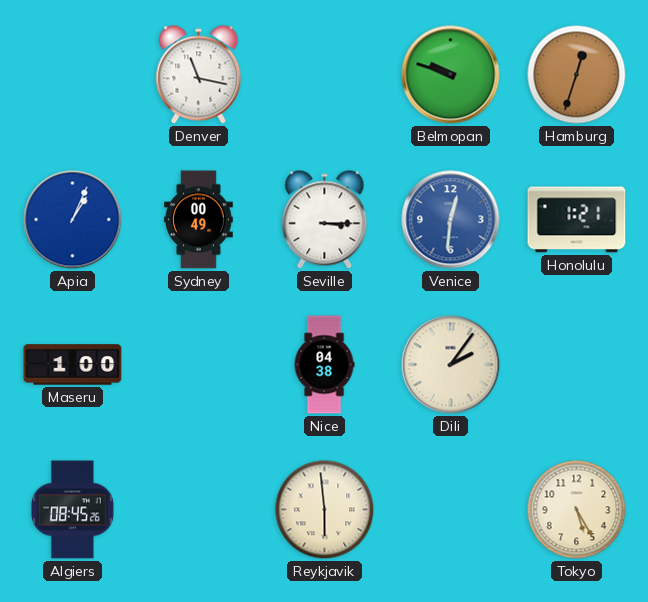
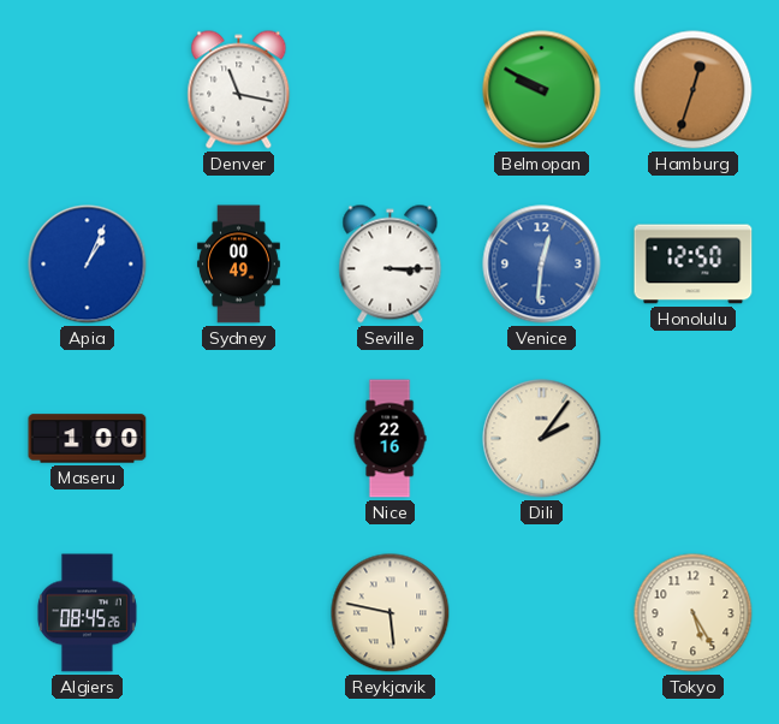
Belmopan: 9:48 -> 9:50 (542, 90)
Honolulu: 1:21 -> 12:50 (694, 265)
Nice: 04:38 -> 22:16 (389, 439)
Reykjavik: 5:59 -> 5:47 (391, 613)
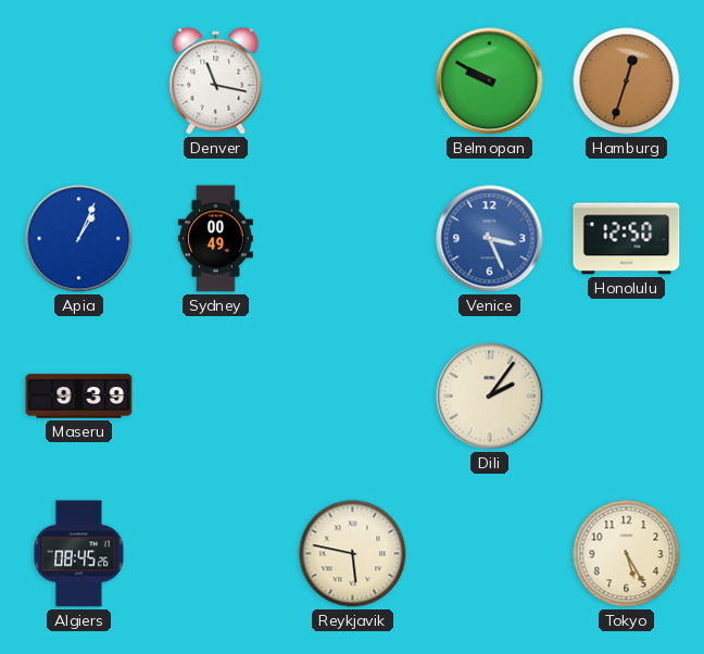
Seville: 3:15 -> none (391, 265)
Venice: 12:31 -> 3:26 (490, 239)
Maseru: 1:00 -> 9:39 (79, 397)
Nice: 22:16 -> none (389, 439)
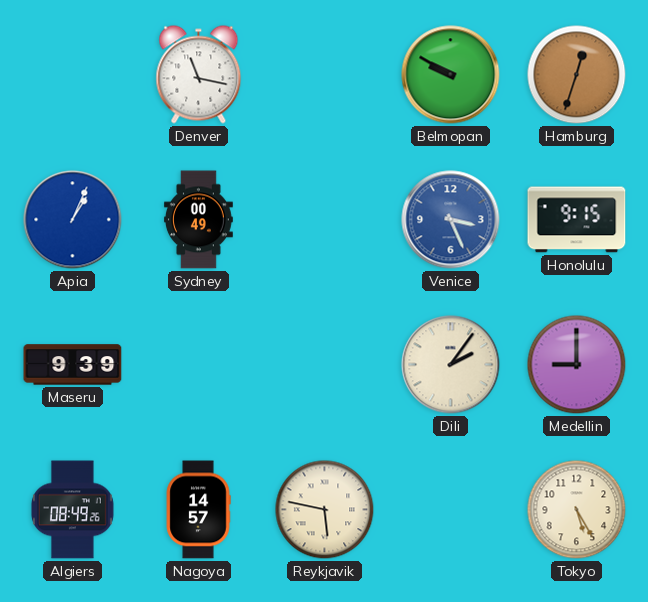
Honolulu: 12:50 -> 9:15 (577, 220)
Medellin: none -> 9:00 (577, 365)
Algiers: 08:45 -> 08:49 (73, 510)
Nagoya: none -> 14:57 (198, 510)
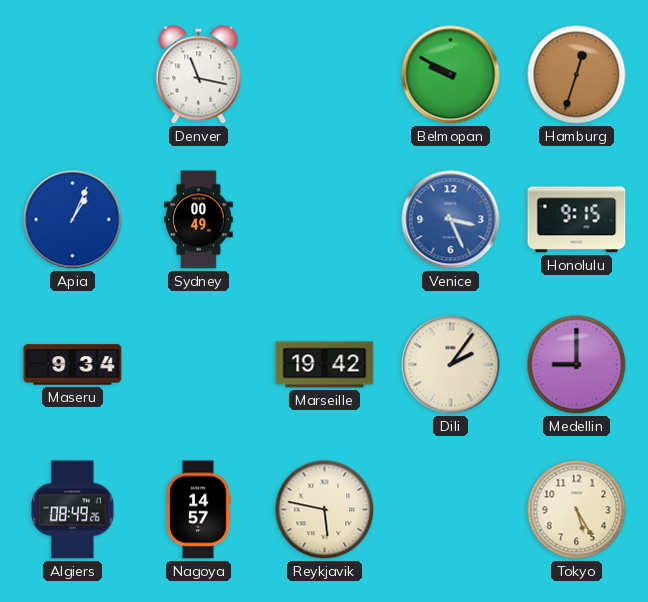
Maseru: 9:39 -> 9:34 (73, 365)
Marseille: none -> 19:42 (325, 365)
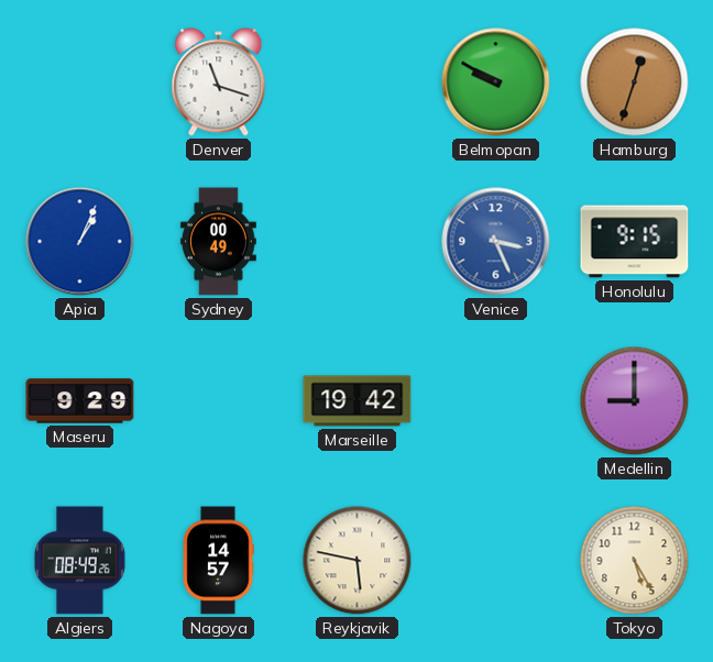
Denver: 11:17 -> 11:18 (219, 82)
Maseru: 9:34 -> 9:29 (80, 401)
Dili: 2:06 -> none (451, 365)
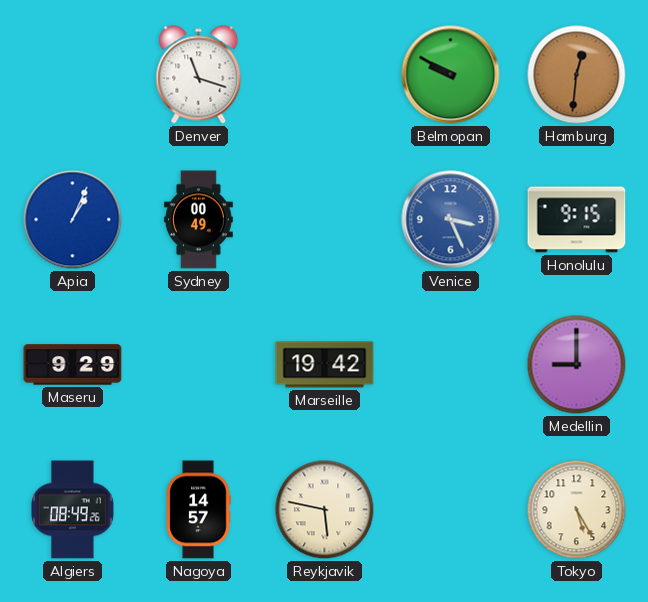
Hamburg: 12:33 -> 12:31 (577, 75)
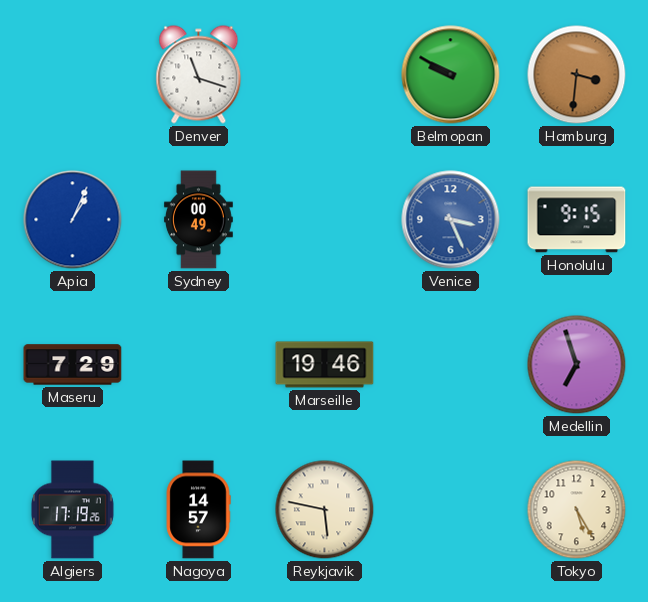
Hamburg: 12:31 -> 3:31 (577, 75)
Maseru: 9:29 -> 7:29 (73, 365)
Marseille: 19:42 -> 19:46 (325, 365)
Medellin: 9:00 -> 6:57 (577, 365)
Algiers: 08:49 -> 17:19 (73, 510)
